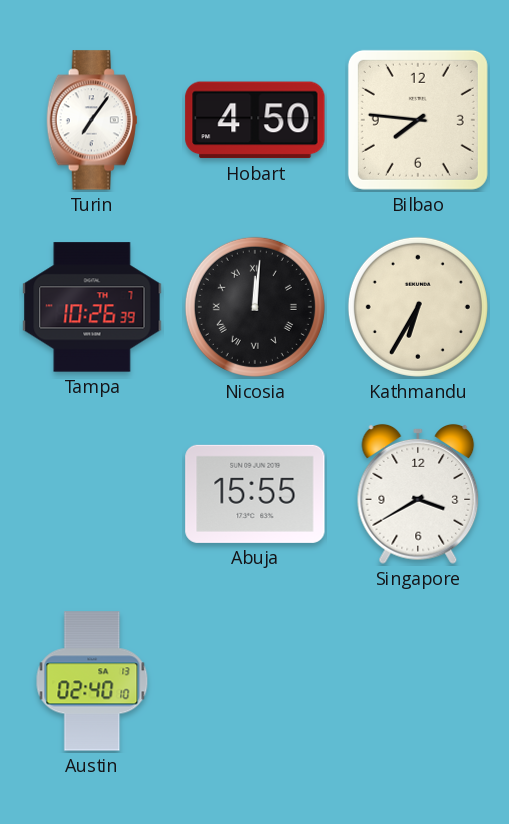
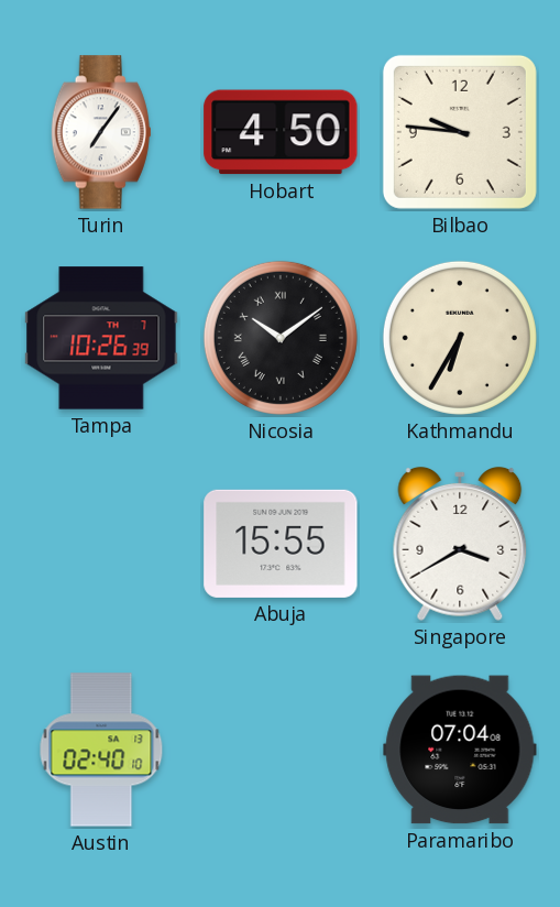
Bilbao: 7:46 -> 9:46 (460, 132)
Nicosia: 12:01 -> 10:09 (281, 338)
Paramaribo: none -> 07:04 (460, 750)
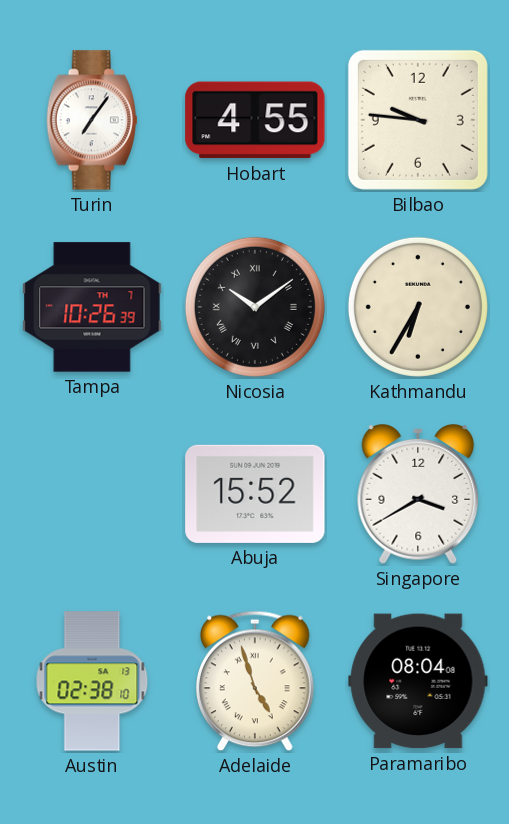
Hobart: 4:50 -> 4:55 (255, 120)
Abuja: 15:55 -> 15:52 (255, 494)
Austin: 02:40 -> 02:38 (92, 681)
Adelaide: none -> 4:57 (256, 681)
Paramaribo: 07:04 -> 08:04 (418, 681)
